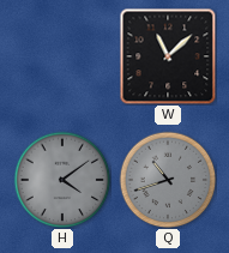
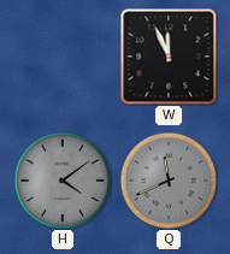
W: 11:08 -> 11:56 (169, 57)
Q: 10:42 -> 11:41 (169, 181)
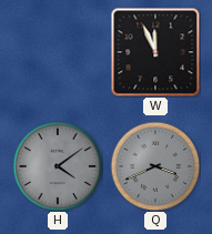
Q: 11:41 -> 3:41 (155, 166)
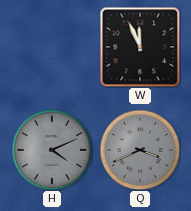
H: 4:09 -> 4:11 (52, 150)
